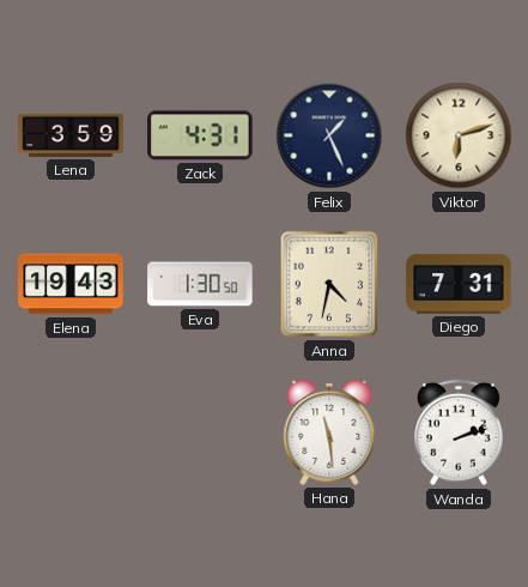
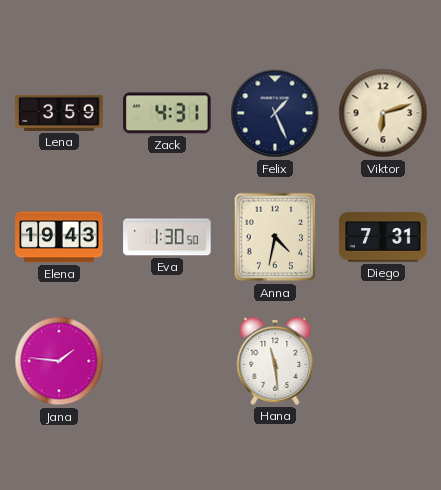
Jana: none -> 1:46 (59, 361)
Wanda: 2:12 -> none (460, 432)
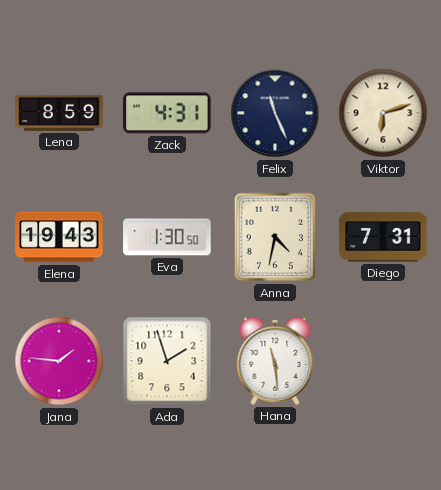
Lena: 3:59 -> 8:59 (59, 113)
Felix: 1:26 -> 11:26 (275, 113)
Ada: none -> 1:57 (167, 361)
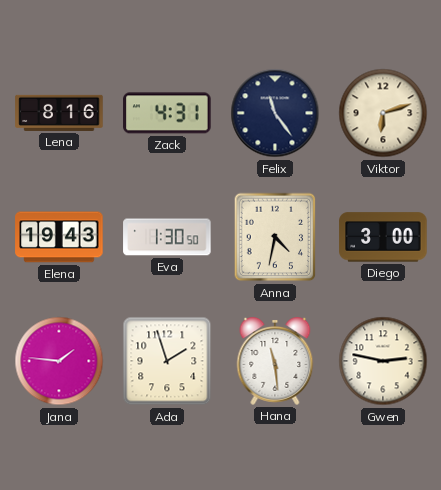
Lena: 8:59 -> 8:16 (59, 113)
Felix: 11:26 -> 11:24 (275, 113)
Diego: 7:31 -> 3:00 (383, 237)
Gwen: none -> 2:47 (383, 361)
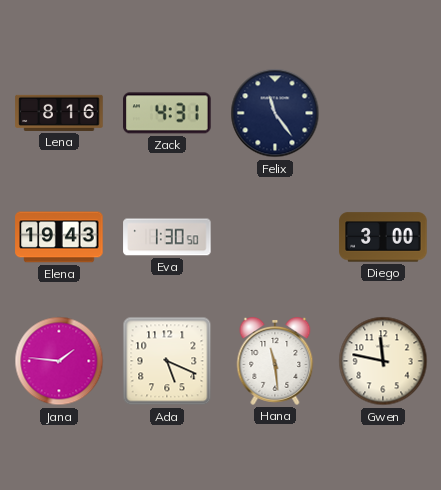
Viktor: 6:12 -> none (383, 113)
Anna: 4:32 -> none (275, 237)
Ada: 1:57 -> 5:19 (167, 361)
Gwen: 2:47 -> 11:47 (383, 361)
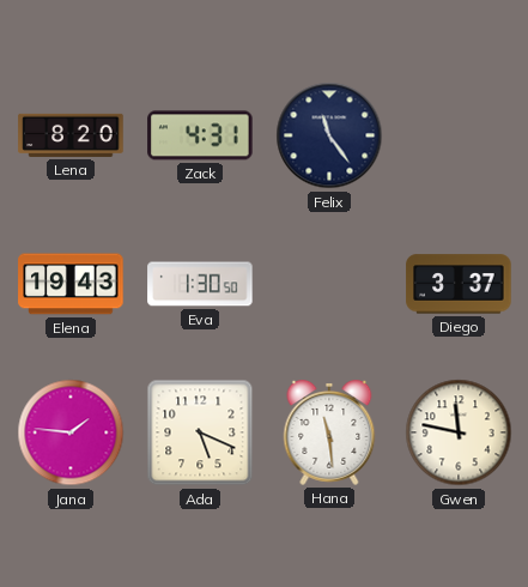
Lena: 8:16 -> 8:20 (71, 135)
Diego: 3:00 -> 3:37 (459, 284)
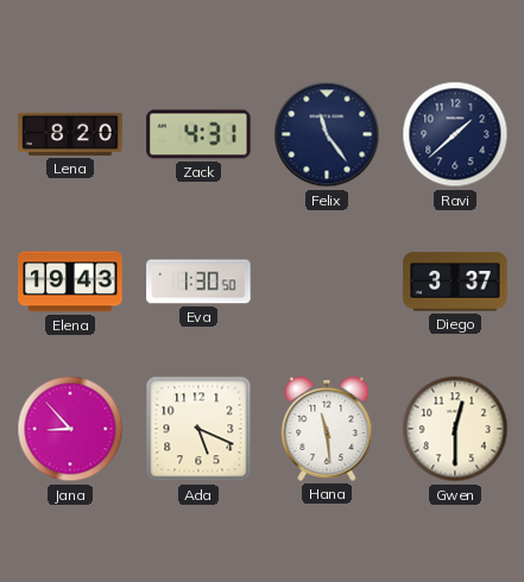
Ravi: none -> 1:38 (455, 134)
Jana: 1:46 -> 8:53 (70, 429)
Gwen: 11:47 -> 12:30 (455, 429)
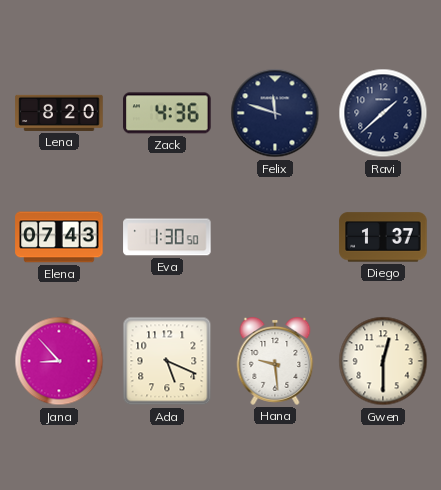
Zack: 4:31 -> 4:36 (167, 113)
Felix: 11:24 -> 11:48 (275, 113)
Elena: 19:43 -> 07:43 (59, 237)
Diego: 3:37 -> 1:37 (383, 237)
Hana: 11:29 -> 9:29 (275, 362)
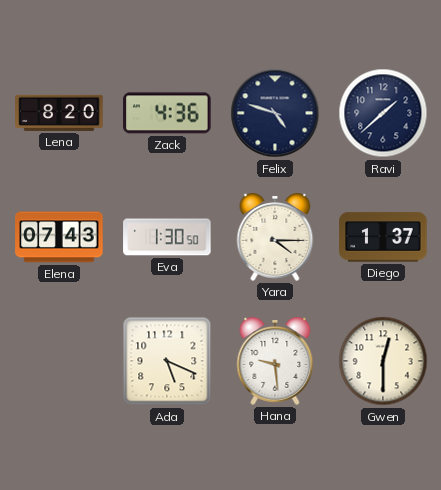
Felix: 11:48 -> 4:48 (275, 113)
Yara: none -> 4:15 (275, 238)
Jana: 8:53 -> none (59, 361)
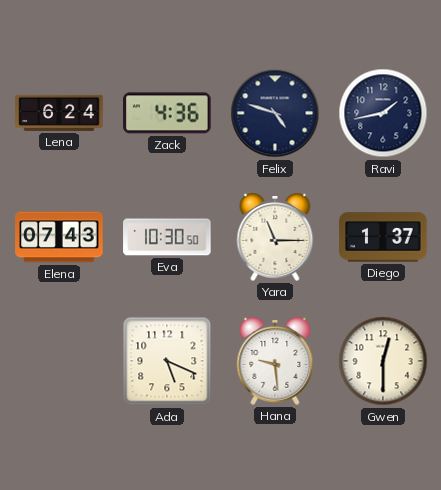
Lena: 8:20 -> 6:24 (59, 113)
Ravi: 1:38 -> 1:43 (383, 113)
Eva: 1:30 -> 10:30 (167, 237)
Yara: 4:15 -> 11:15 (275, 238)
